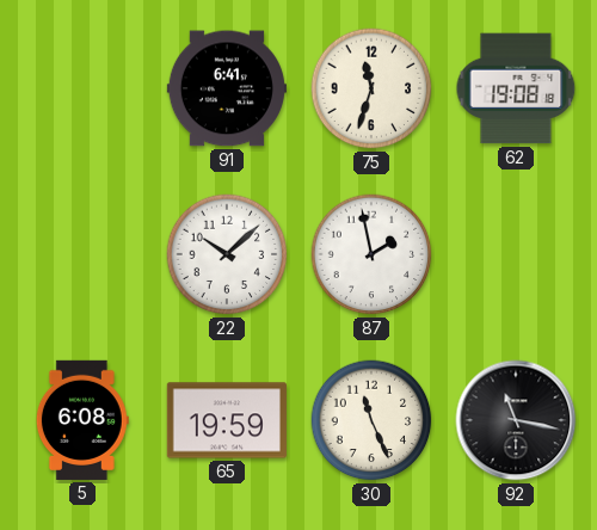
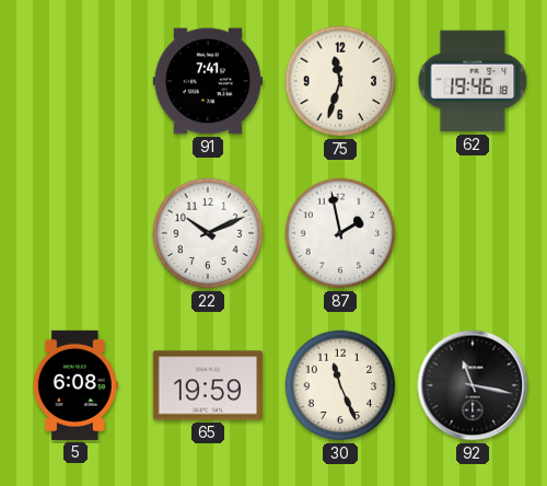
91: 6:41 -> 7:41 (208, 81)
62: 19:08 -> 19:46 (473, 81)
22: 10:08 -> 10:11 (208, 233)
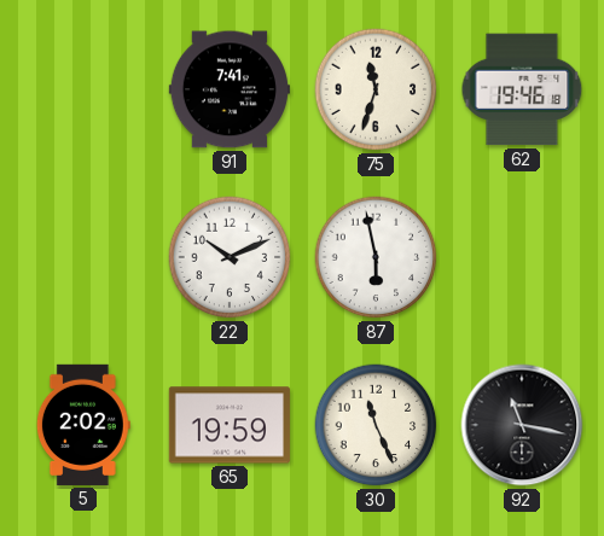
87: 1:58 -> 5:58 (376, 257)
5: 6:08 -> 2:02 (83, 425)
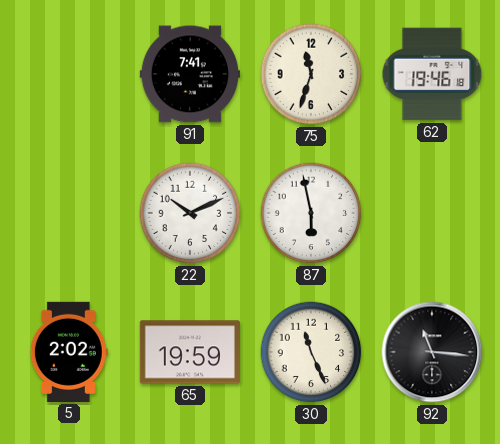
92: 11:17 -> 11:16 (432, 352)
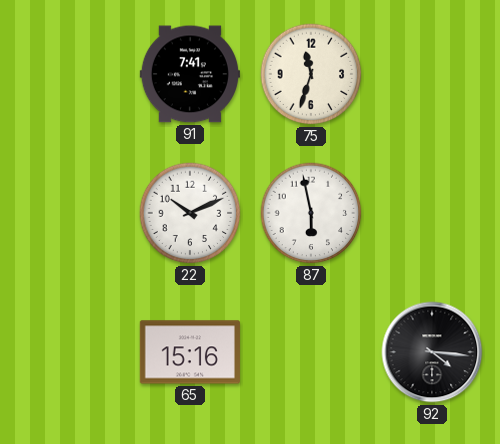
62: 19:46 -> none (432, 74)
5: 2:02 -> none (69, 352)
65: 19:59 -> 15:16 (190, 352)
30: 11:26 -> none (311, 352)
92: 11:16 -> 4:16 (432, 352)
